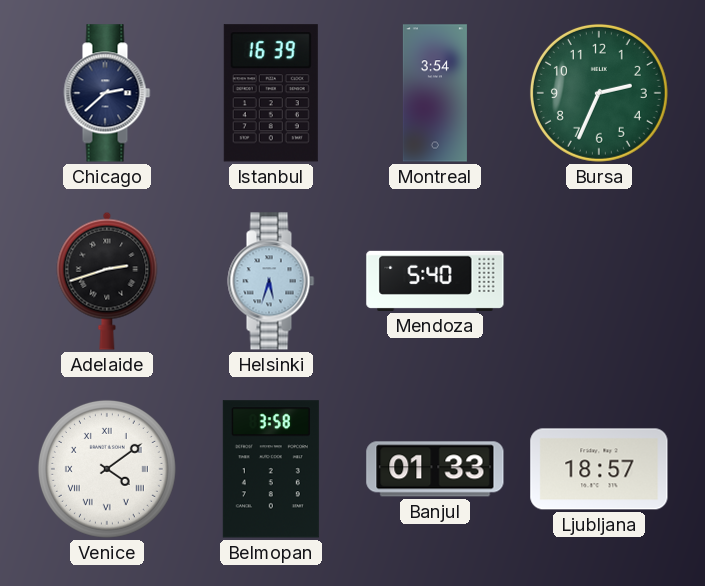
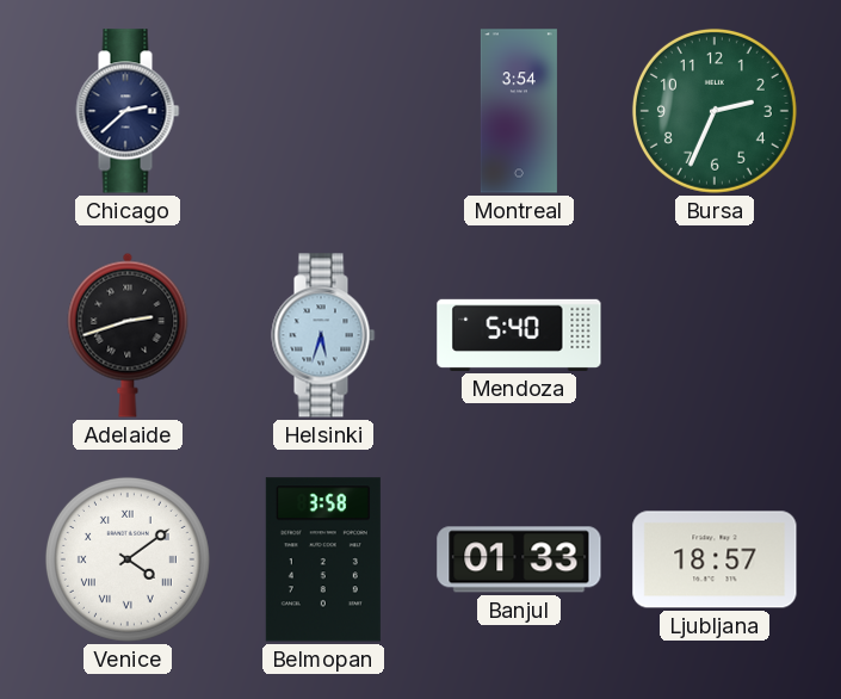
Istanbul: 16:39 -> none (271, 93)
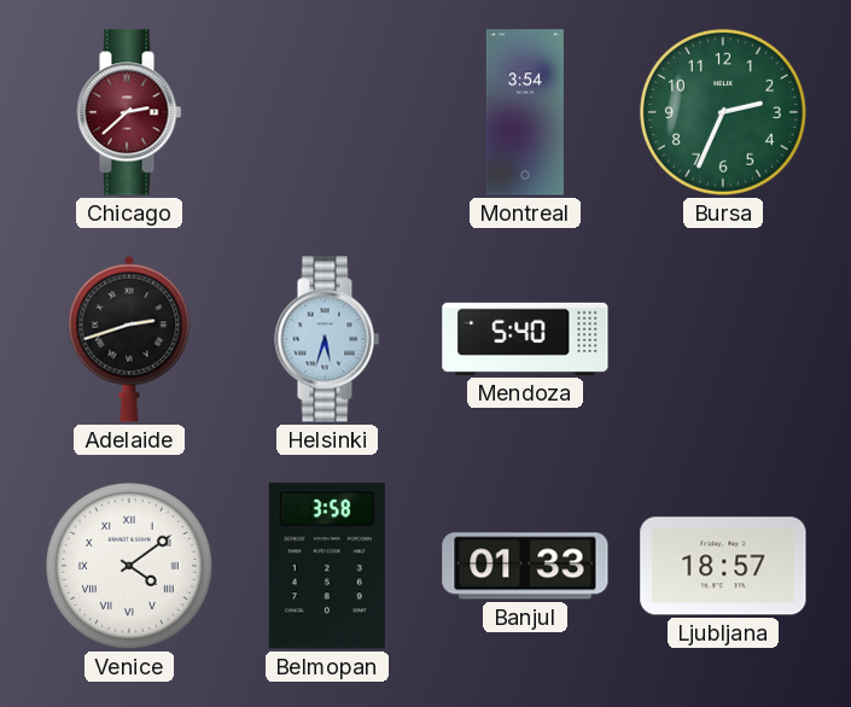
Chicago dial: navy -> burgundy (129, 112)
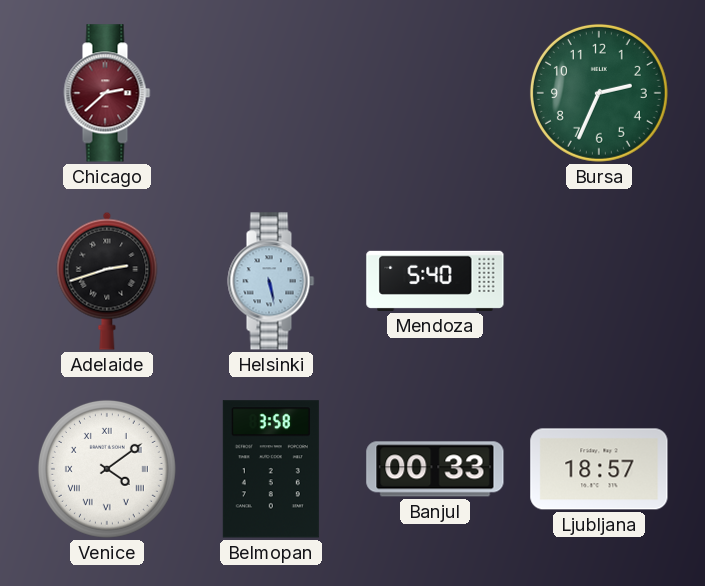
Montreal: 3:54 -> none (525, 112)
Helsinki: 5:33 -> 5:28 (271, 281)
Banjul: 01:33 -> 00:33 (435, 469)
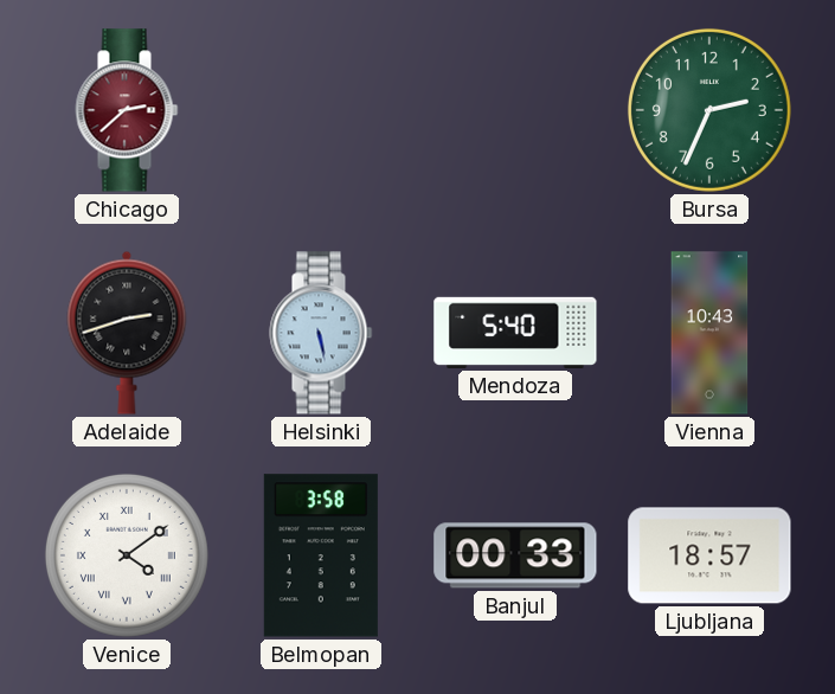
Vienna: none -> 10:43 (709, 333)
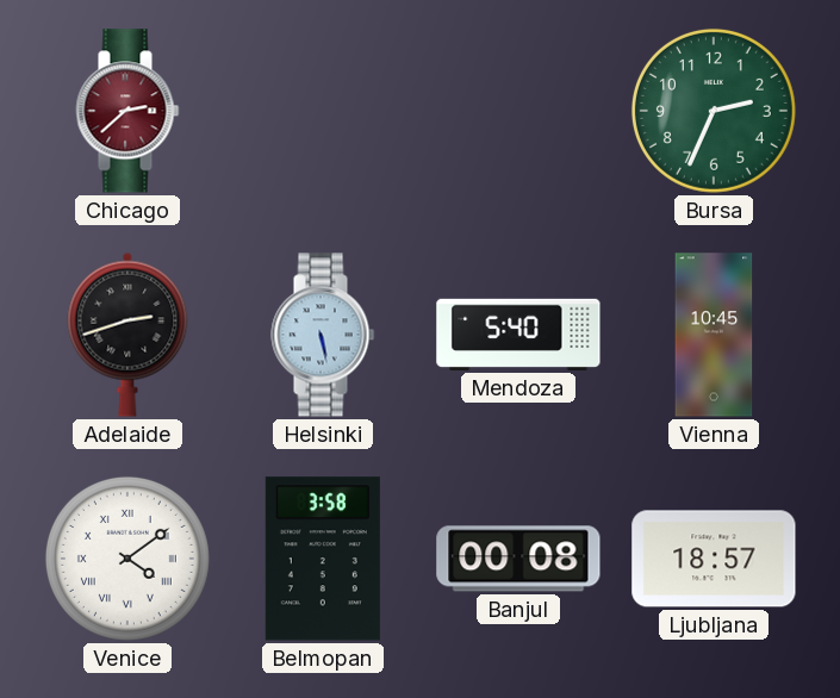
Vienna: 10:43 -> 10:45 (714, 335)
Banjul: 00:33 -> 00:08 (518, 559)
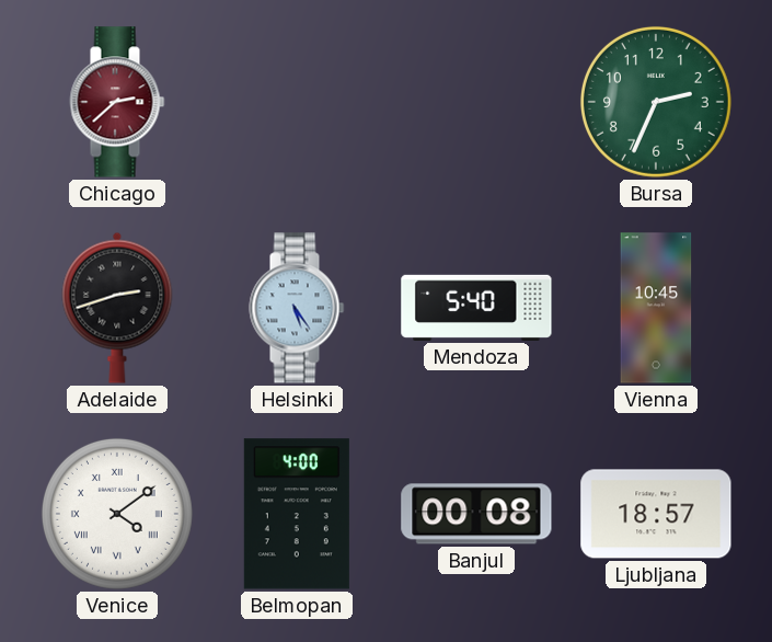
Helsinki: 5:28 -> 5:24 (297, 308)
Belmopan: 3:58 -> 4:00 (297, 514)
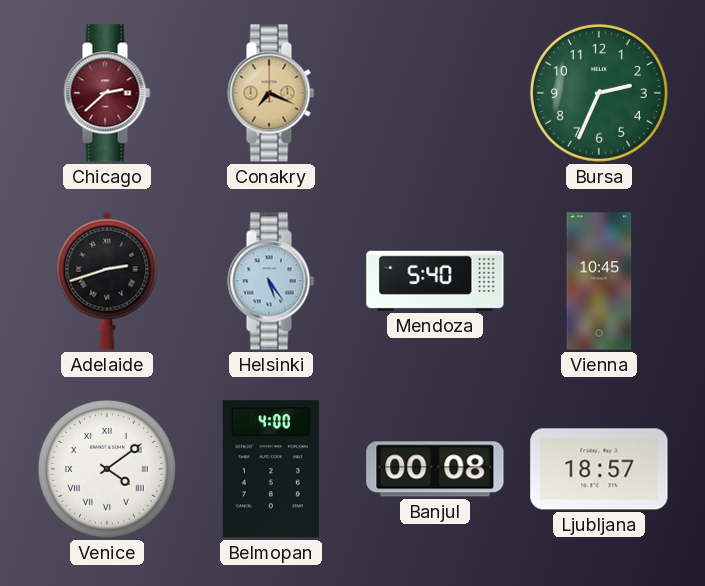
Conakry: none -> 7:19 (271, 93)
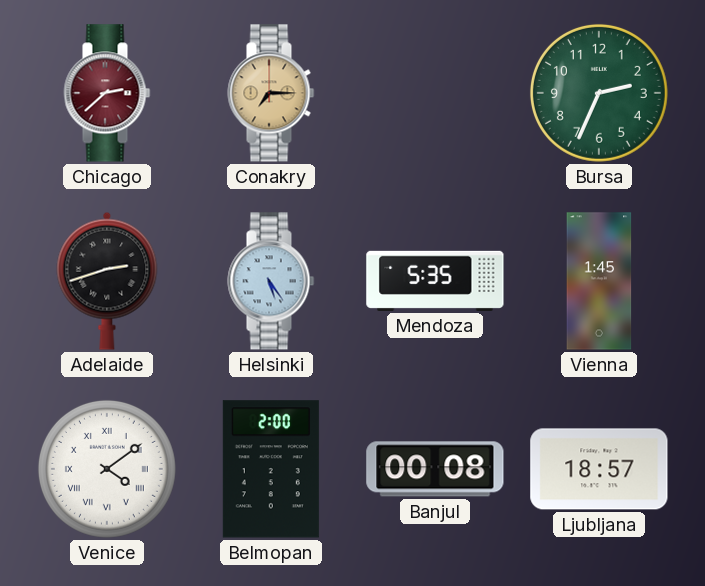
Conakry: 7:19 -> 7:15 (271, 93)
Mendoza: 5:40 -> 5:35 (435, 281)
Vienna: 10:45 -> 1:45 (599, 281)
Belmopan: 4:00 -> 2:00 (271, 469)
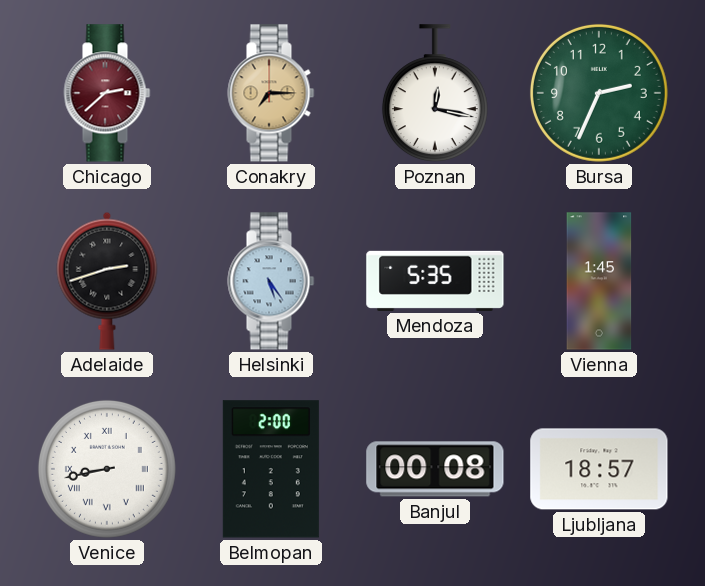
Poznan: none -> 12:17 (435, 94)
Venice: 4:09 -> 8:43 (107, 469)
